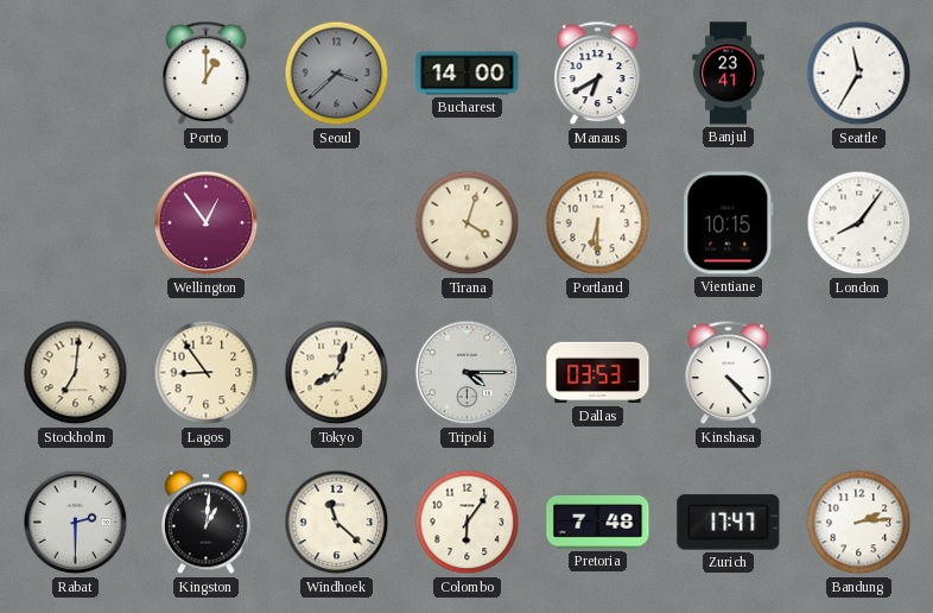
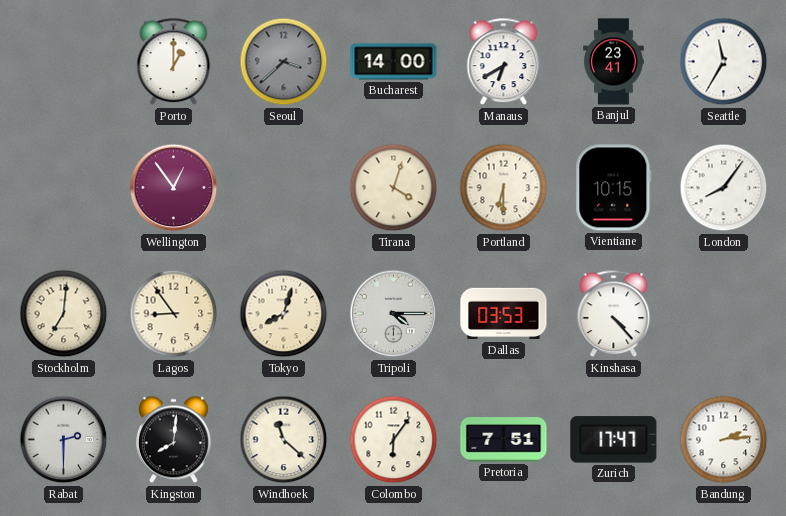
Kingston: 1:01 -> 8:01 (173, 440)
Pretoria: 7:48 -> 7:51 (504, 440)
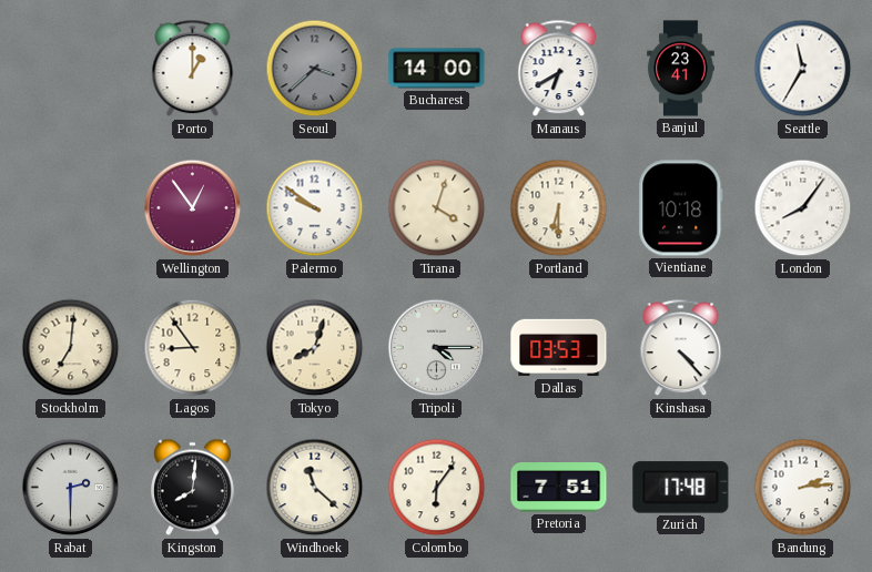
Palermo: none -> 9:51 (315, 208)
Vientiane: 10:15 -> 10:18 (681, 208)
Zurich: 17:47 -> 17:48 (681, 488)
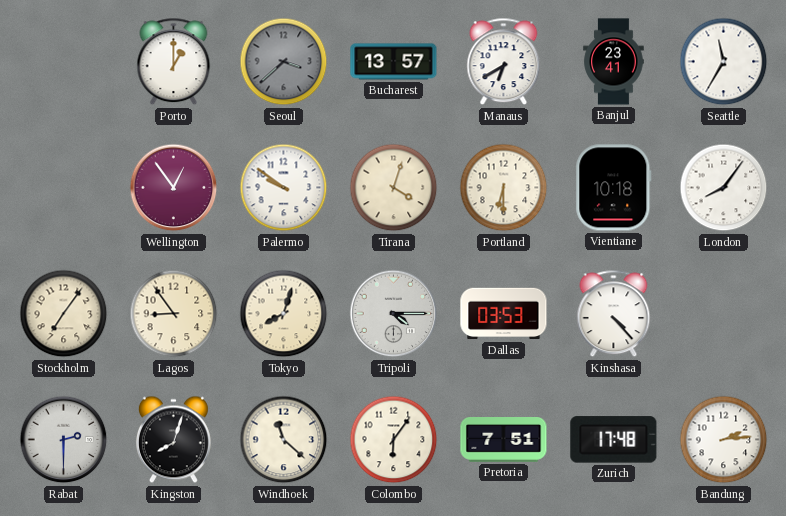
Bucharest: 14:00 -> 13:57 (394, 62)
Stockholm: 7:01 -> 7:06 (64, 314)
Kingston: 8:01 -> 8:03 (173, 440)
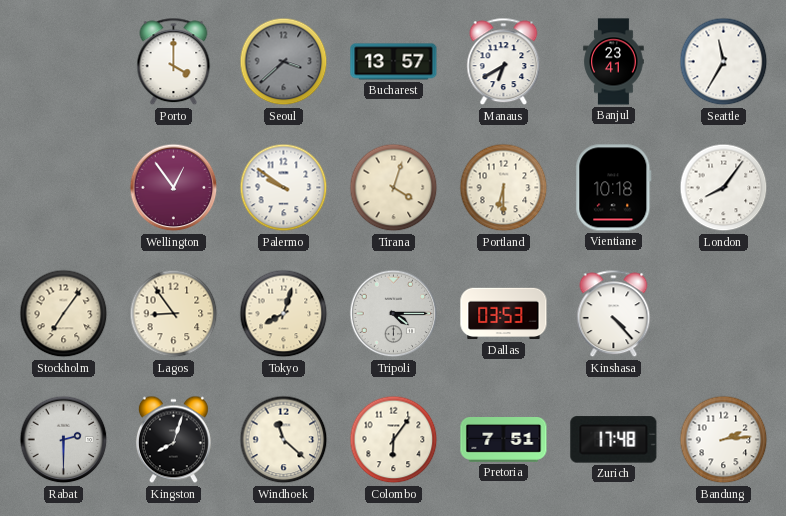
Porto: 1:00 -> 4:00 (174, 62)
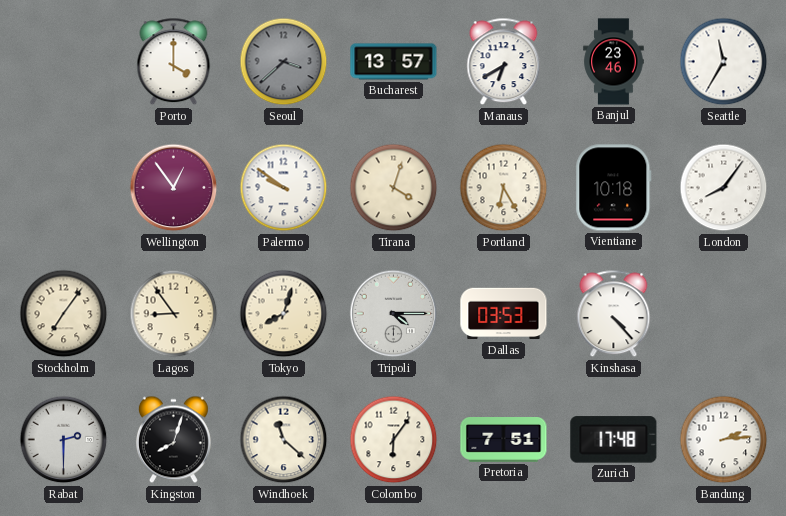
Banjul: 23:41 -> 23:46 (614, 62)
Portland: 6:30 -> 6:25 (504, 188)
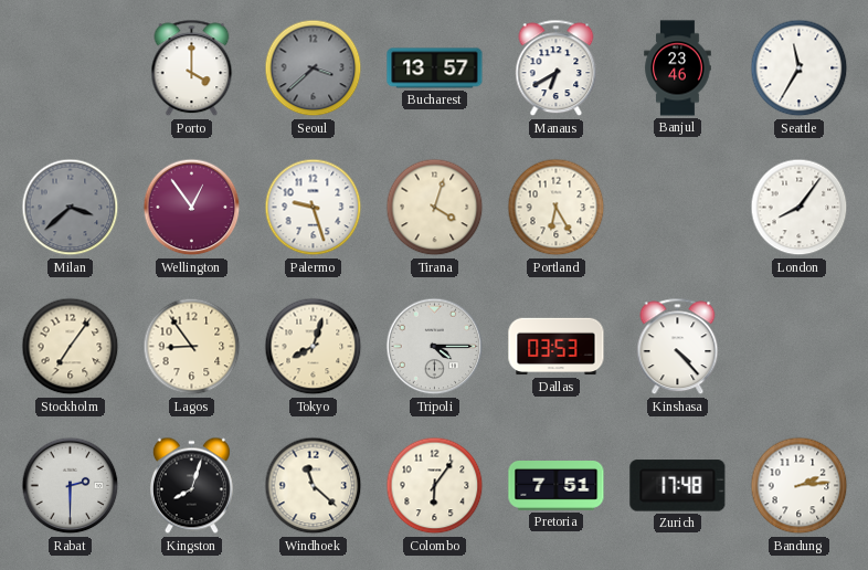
Milan: none -> 3:38 (71, 208)
Palermo: 9:51 -> 9:27 (314, 208)
Vientiane: 10:18 -> none (614, 188)
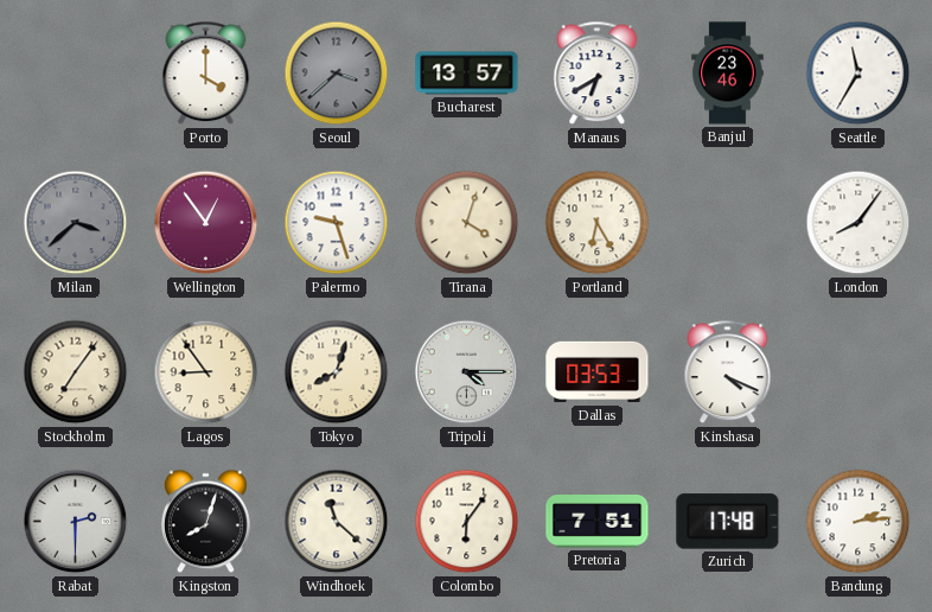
Kinshasa: 4:23 -> 4:19 (728, 372)
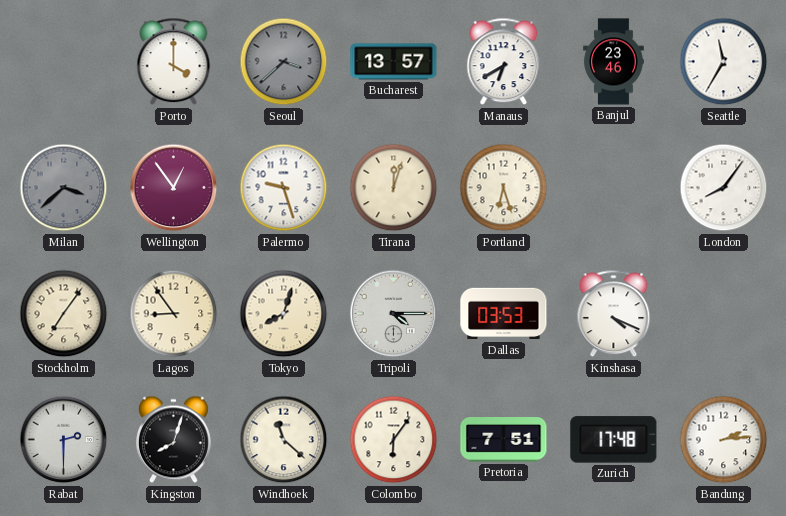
Tirana: 4:03 -> 12:03 (394, 188)
Portland: 6:25 -> 6:27 (504, 188)
